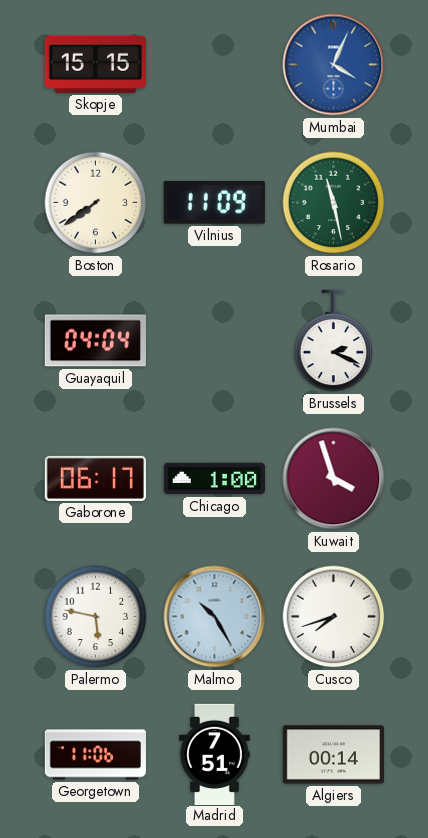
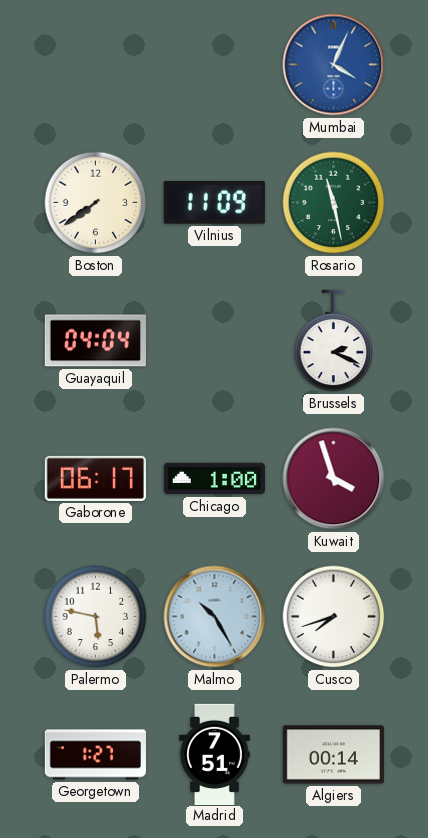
Skopje: 15:15 -> none (95, 64)
Georgetown: 11:06 -> 1:27 (95, 755)
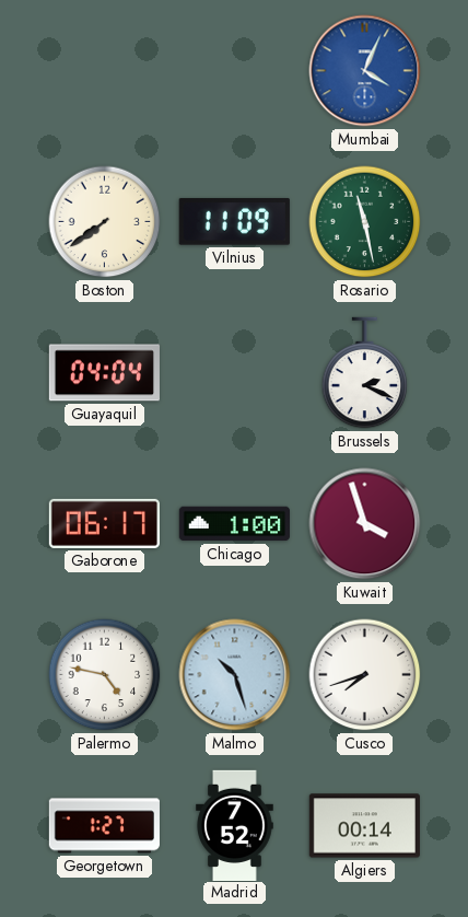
Palermo: 5:47 -> 4:47 (105, 675)
Malmo: 10:25 -> 10:27 (235, 675)
Madrid: 7:51 -> 7:52 (235, 825)
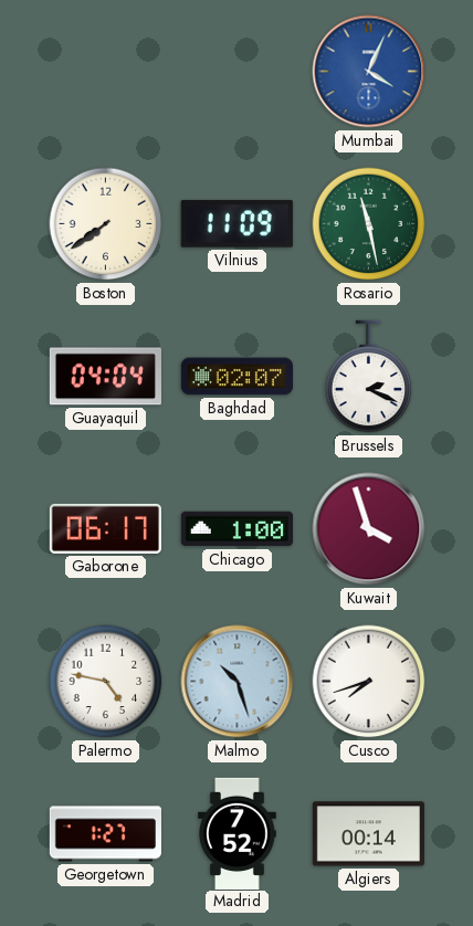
Baghdad: none -> 02:07 (236, 377)
